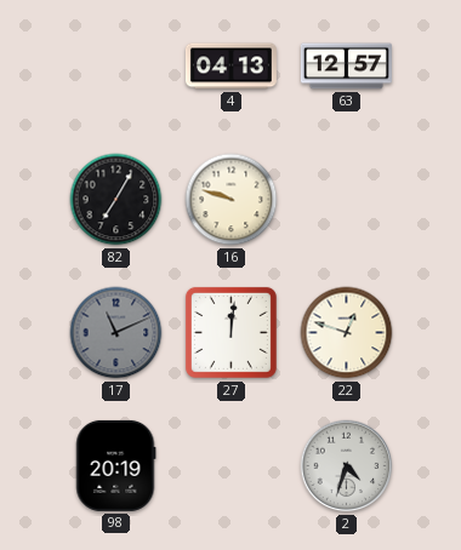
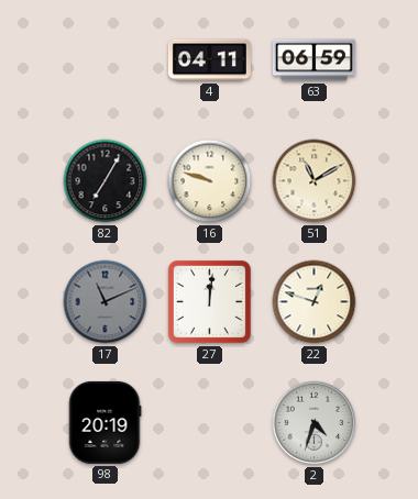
4: 04:13 -> 04:11 (209, 60)
63: 12:57 -> 06:59 (313, 60)
51: none -> 11:10 (315, 181)
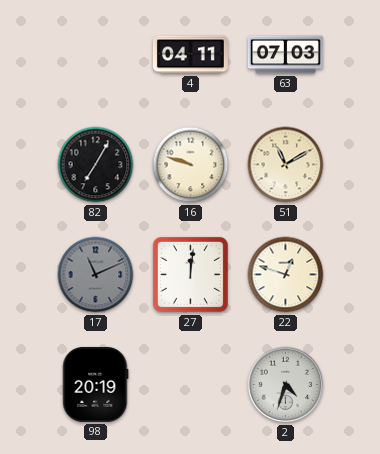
63: 06:59 -> 07:03 (285, 55)
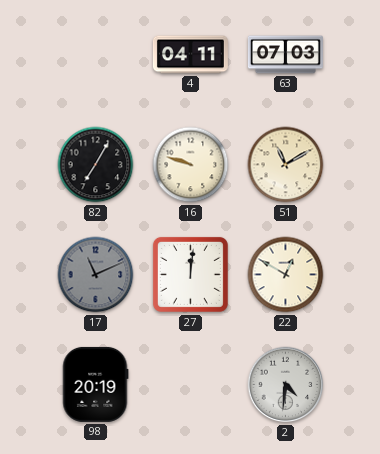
22: 12:48 -> 12:50 (286, 275)
2: 4:33 -> 4:31 (286, 385)
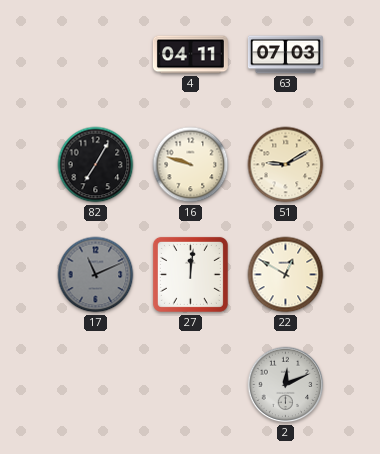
51: 11:10 -> 9:10 (286, 165)
98: 20:19 -> none (95, 384)
2: 4:31 -> 12:11 (286, 385)
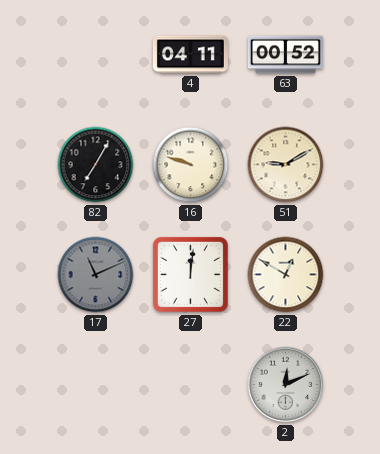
63: 07:03 -> 00:52 (285, 55)
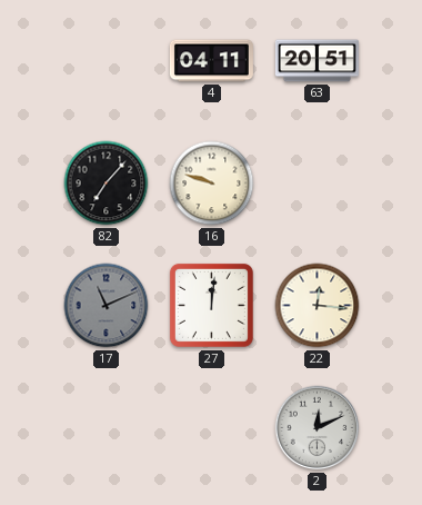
63: 00:52 -> 20:51 (316, 61)
82: 7:05 -> 7:07 (107, 184)
51: 9:10 -> none (286, 165)
22: 12:50 -> 12:16 (318, 306)
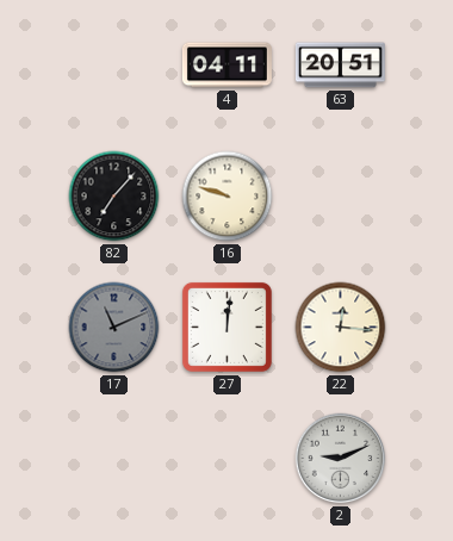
2: 12:11 -> 9:11 (341, 459)
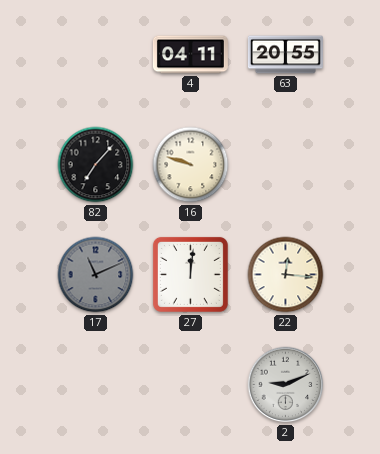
63: 20:51 -> 20:55 (285, 55)
